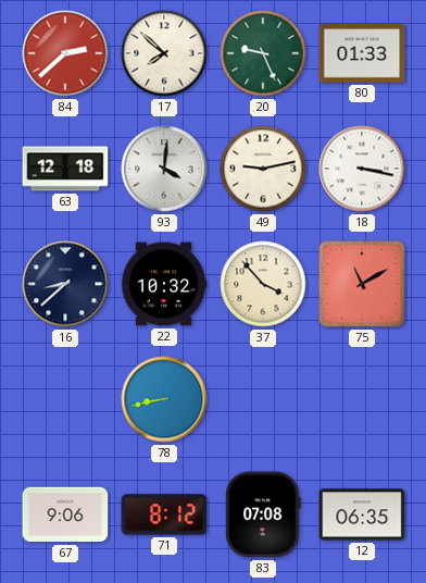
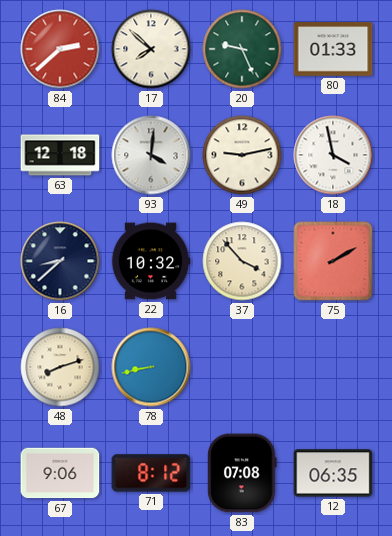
18: 3:17 -> 3:58 (333, 155)
75: 11:10 -> 2:10 (333, 261)
48: none -> 8:12 (60, 367)
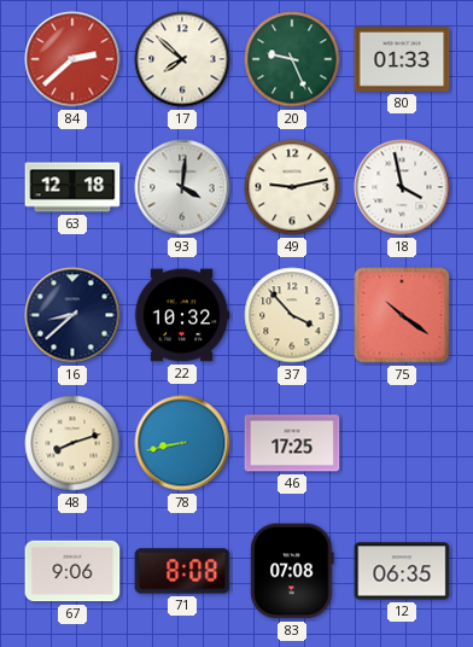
75: 2:10 -> 10:21 (402, 315)
46: none -> 17:25 (292, 443)
71: 8:12 -> 8:08 (182, 571)
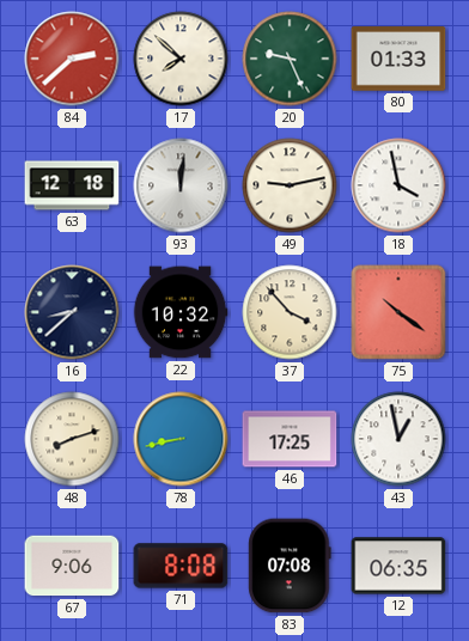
93: 4:01 -> 12:01 (181, 185)
43: none -> 12:58 (398, 439)
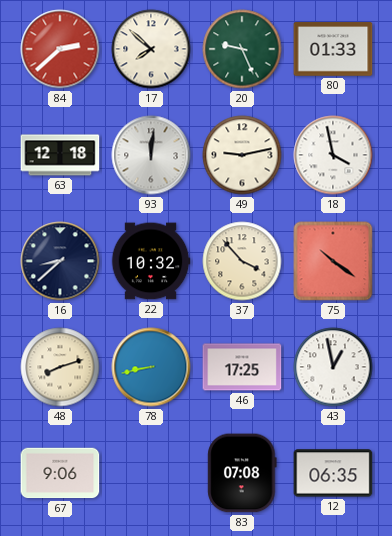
71: 8:08 -> none (181, 566)
